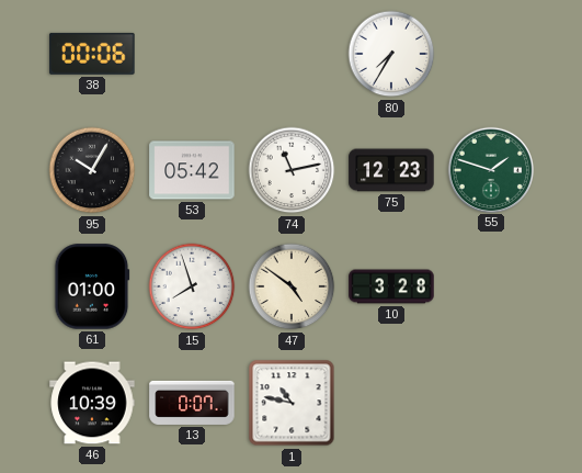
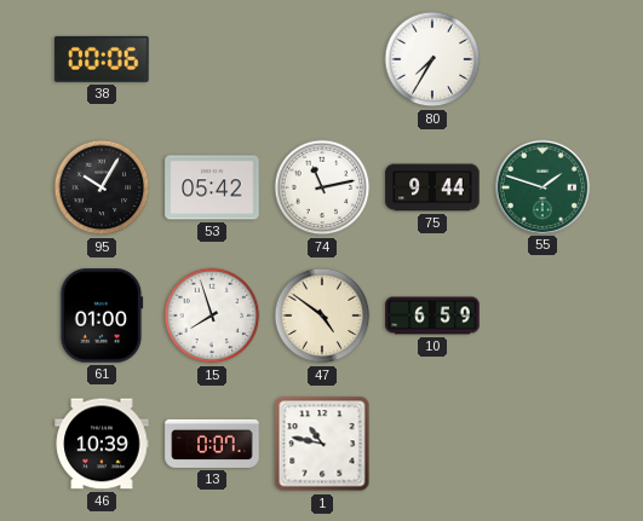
75: 12:23 -> 9:44 (432, 187)
10: 3:28 -> 6:59 (432, 316)
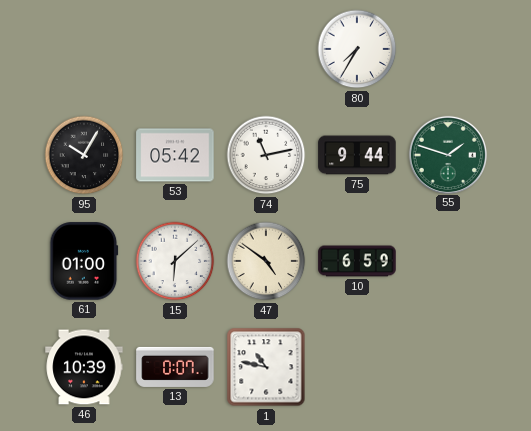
38: 00:06 -> none (102, 59)
15: 7:57 -> 6:08 (175, 261)
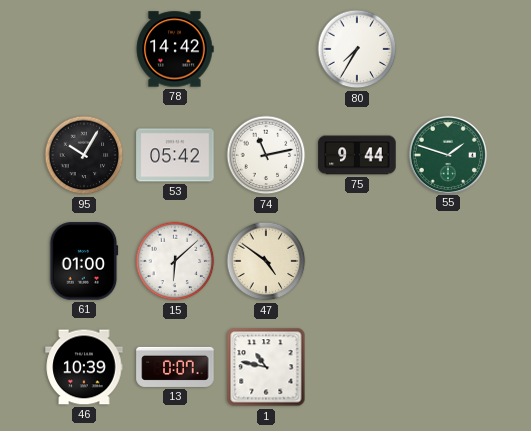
78: none -> 14:42 (175, 49)
10: 6:59 -> none (357, 261)
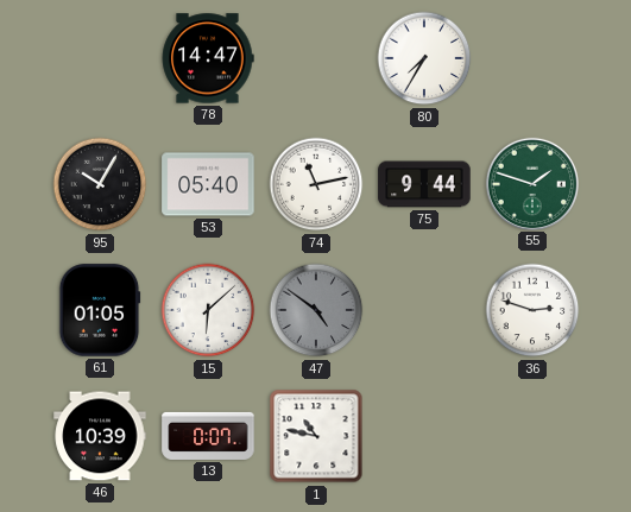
78: 14:42 -> 14:47 (208, 58)
53: 05:42 -> 05:40 (208, 184)
61: 01:00 -> 01:05 (100, 310)
47 dial: cream -> grey (316, 310)
36: none -> 2:48 (532, 310)
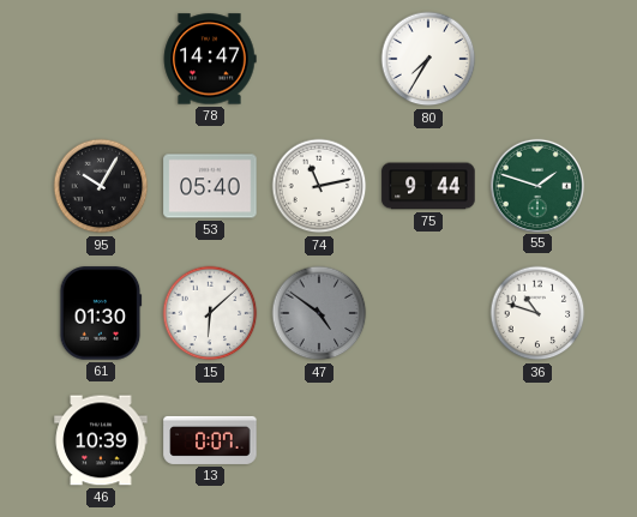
61: 01:05 -> 01:30 (101, 313)
36: 2:48 -> 10:48 (537, 313)
1: 10:47 -> none (316, 436)
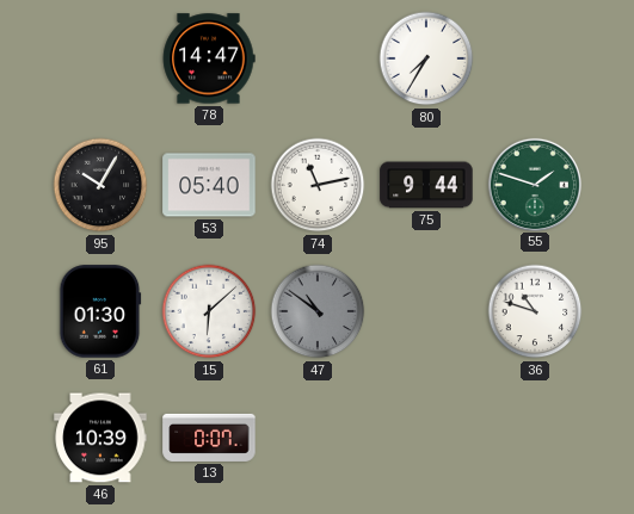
47: 4:51 -> 10:51 (318, 311)
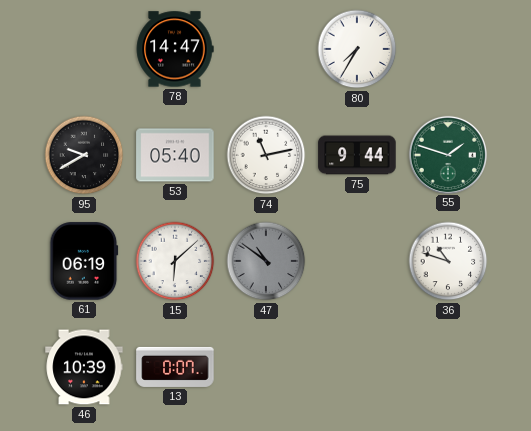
95: 10:05 -> 9:40 (84, 155)
61: 01:30 -> 06:19 (84, 261)
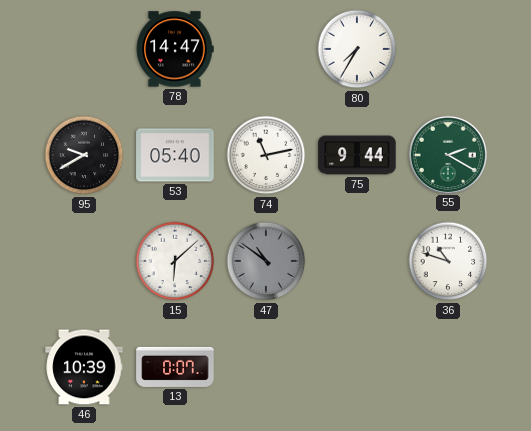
55: 1:48 -> 2:20 (447, 154)
61: 06:19 -> none (84, 261)
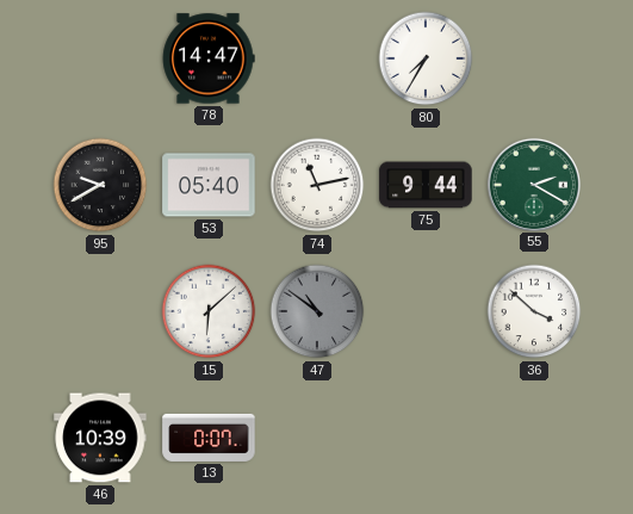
36: 10:48 -> 3:52 (534, 311)
